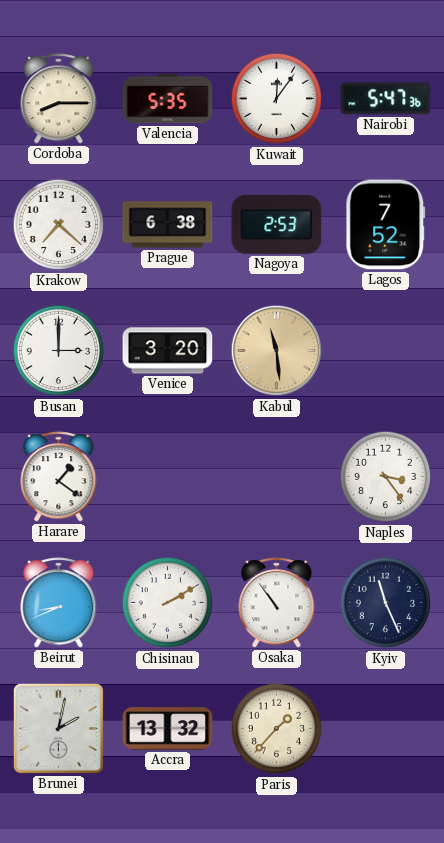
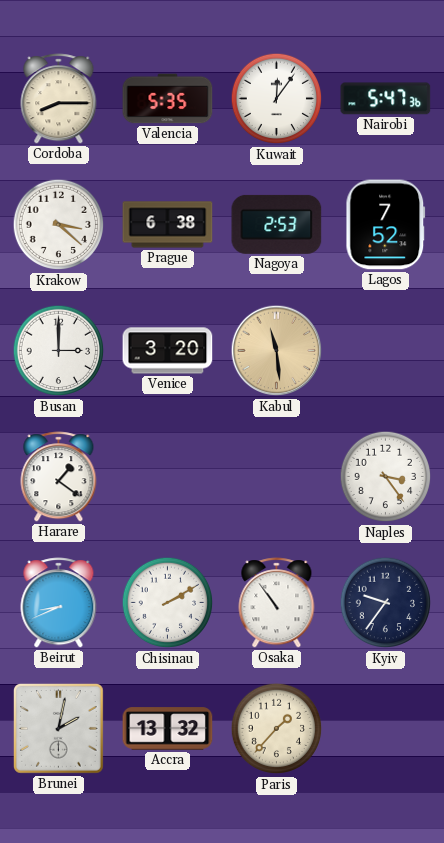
Krakow: 7:22 -> 3:22 (59, 225)
Kyiv: 11:26 -> 9:36 (386, 603)
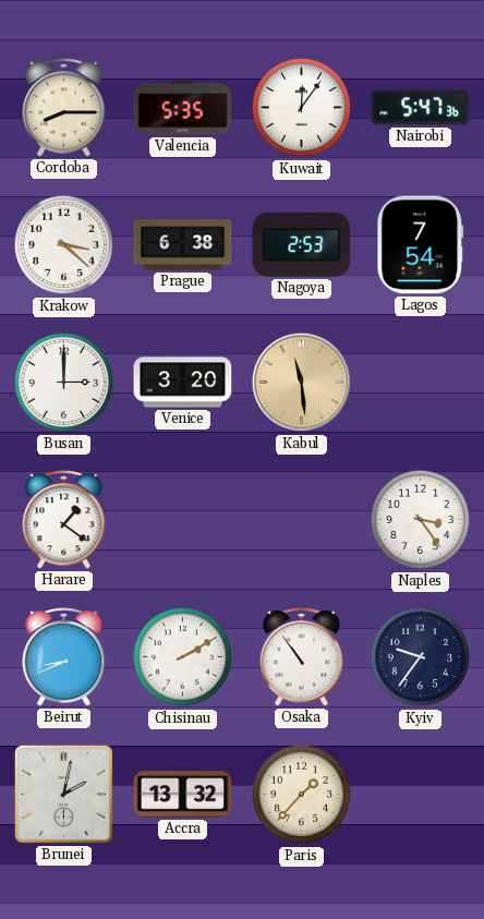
Lagos: 7:52 -> 7:54 (421, 245)
